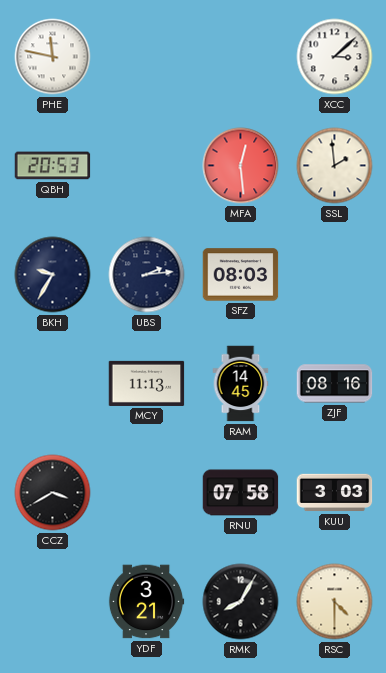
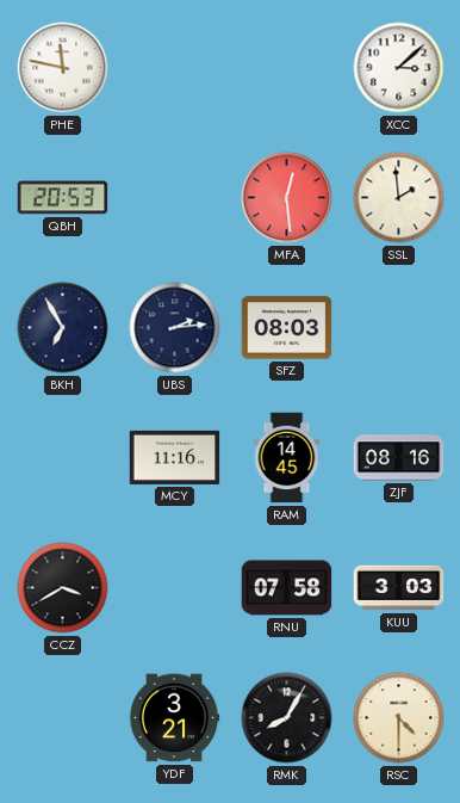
BKH: 9:35 -> 6:55 (63, 328)
MCY: 11:13 -> 11:16 (175, 457)
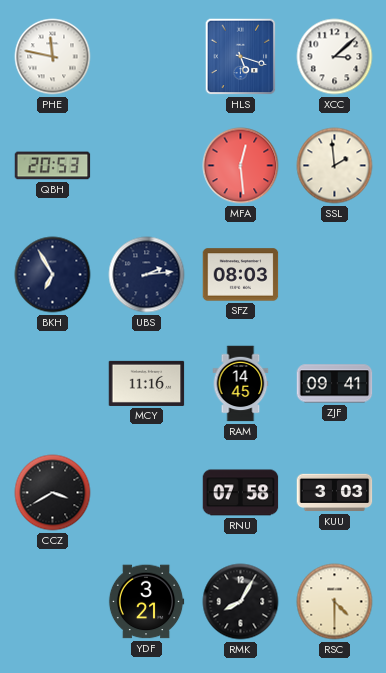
HLS: none -> 5:18 (241, 57)
ZJF: 08:16 -> 09:41 (335, 384)
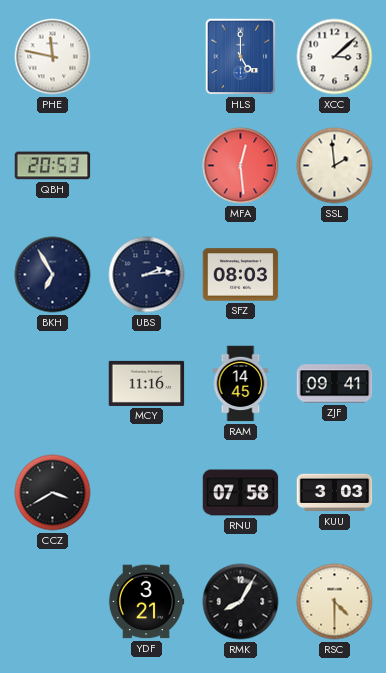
HLS: 5:18 -> 5:00 (241, 57)
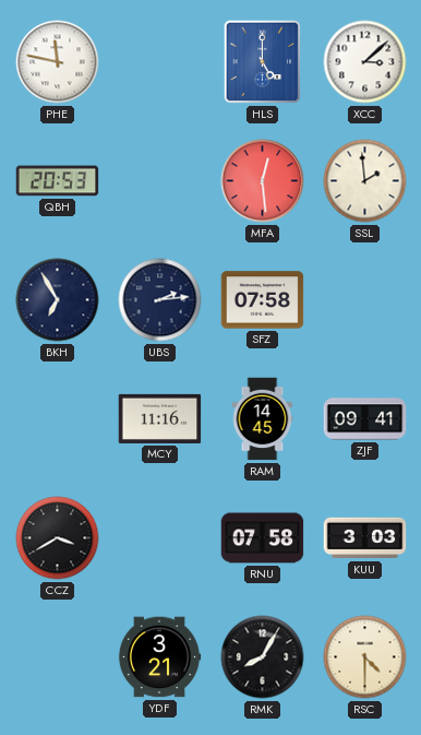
SFZ: 08:03 -> 07:58 (263, 300)
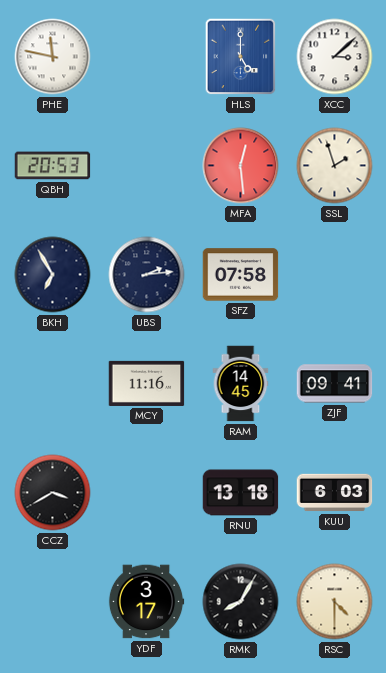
SSL: 1:59 -> 1:57 (335, 166)
RNU: 07:58 -> 13:18 (241, 493)
KUU: 3:03 -> 6:03 (335, 493)
YDF: 3:21 -> 3:17 (146, 602)
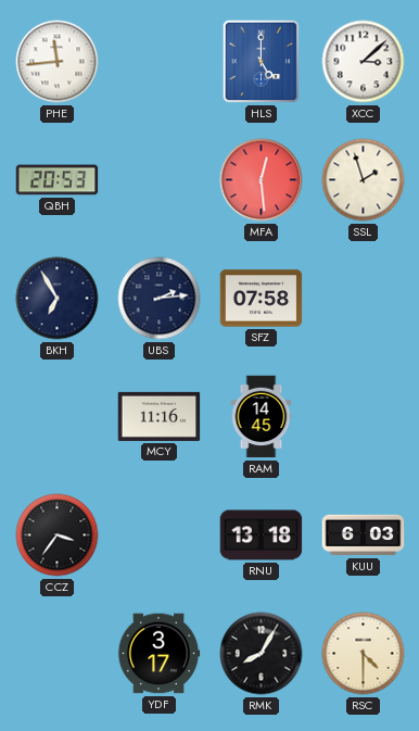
PHE: 11:47 -> 11:44 (58, 62)
ZJF: 09:41 -> none (335, 384)
CCZ: 3:40 -> 3:36 (58, 535)
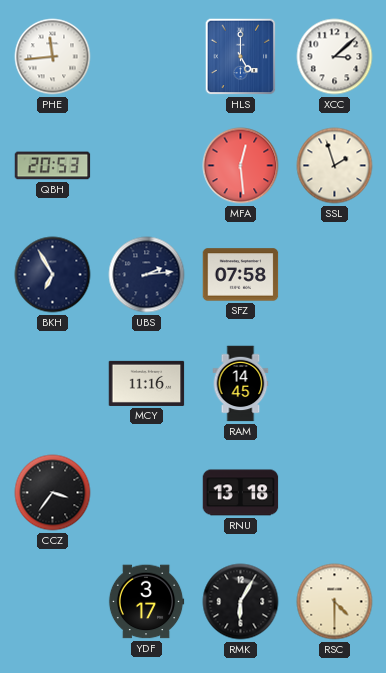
KUU: 6:03 -> none (364, 535)
RMK: 8:05 -> 6:05 (241, 602)
